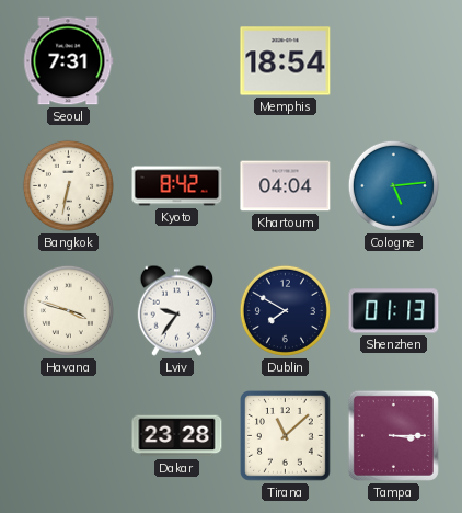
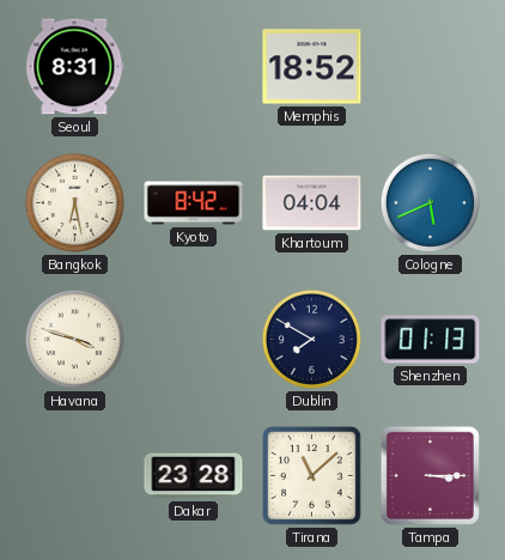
Seoul: 7:31 -> 8:31 (75, 67)
Memphis: 18:54 -> 18:52 (312, 67)
Bangkok: 6:32 -> 6:28 (74, 202)
Cologne: 5:14 -> 5:41 (430, 202)
Lviv: 9:36 -> none (176, 310)
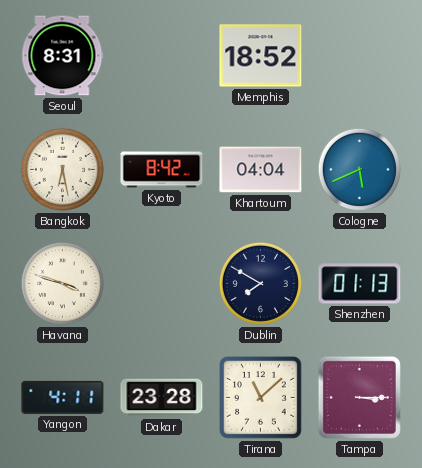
Yangon: none -> 4:11 (63, 397)
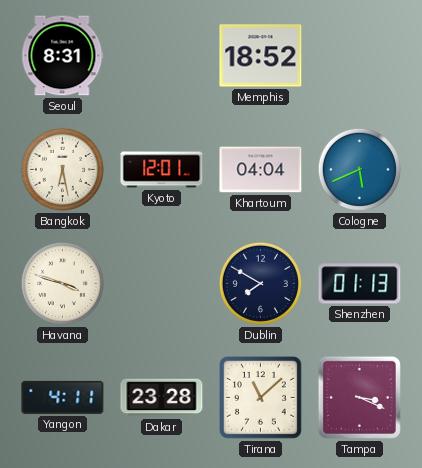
Kyoto: 8:42 -> 12:01 (162, 170)
Tampa: 3:15 -> 3:19 (359, 397)
